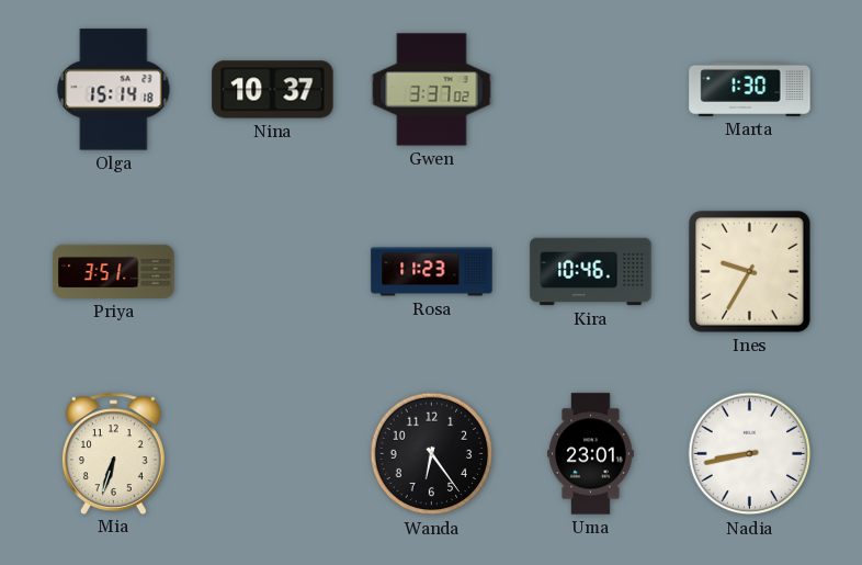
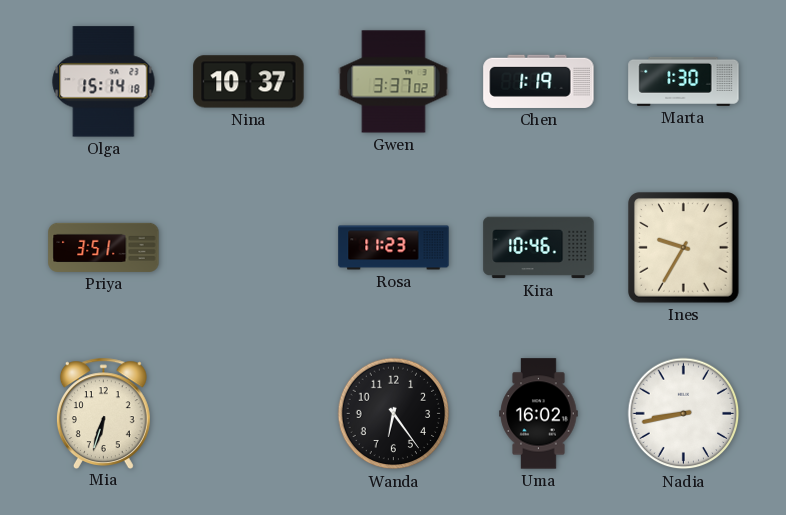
Chen: none -> 1:19 (539, 81)
Uma: 23:01 -> 16:02 (539, 414)
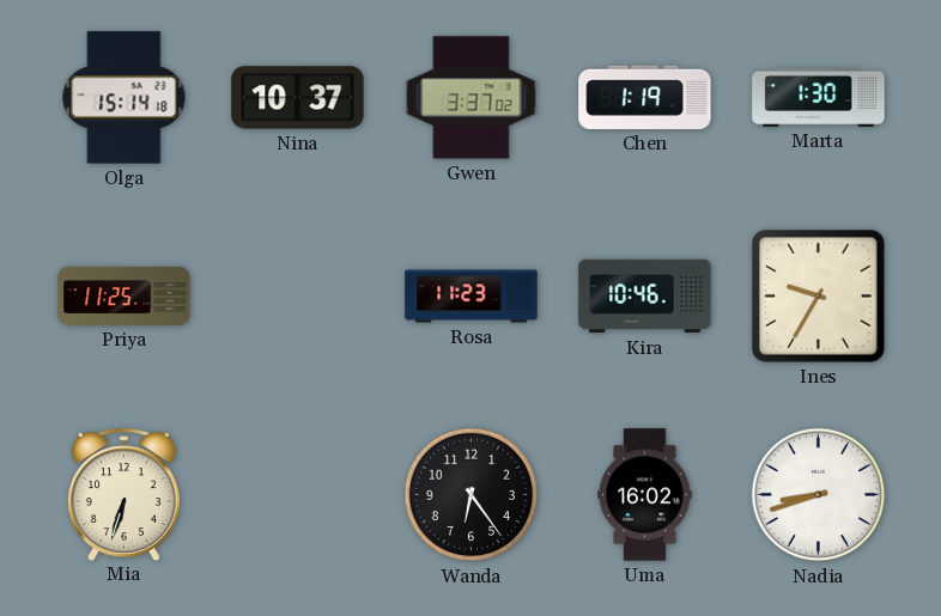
Priya: 3:51 -> 11:25 (125, 295)
Nadia: 8:43 -> 8:42 (819, 495)
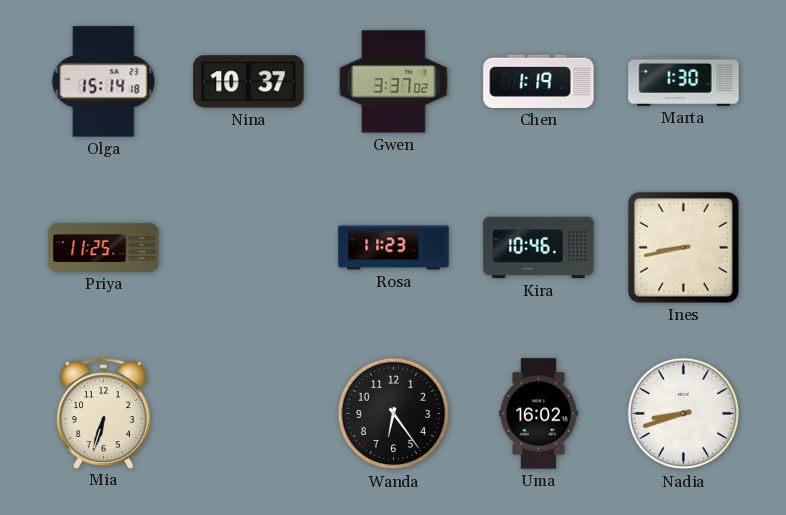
Ines: 9:35 -> 8:43 (684, 248)
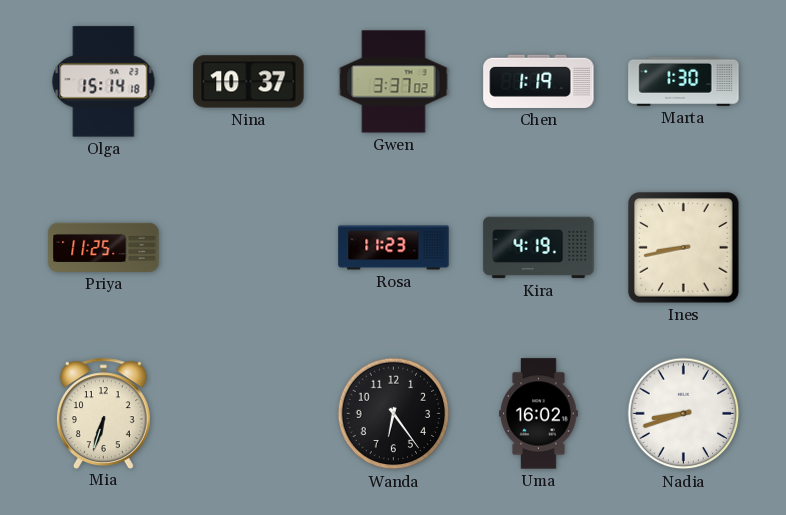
Kira: 10:46 -> 4:19 (539, 248)
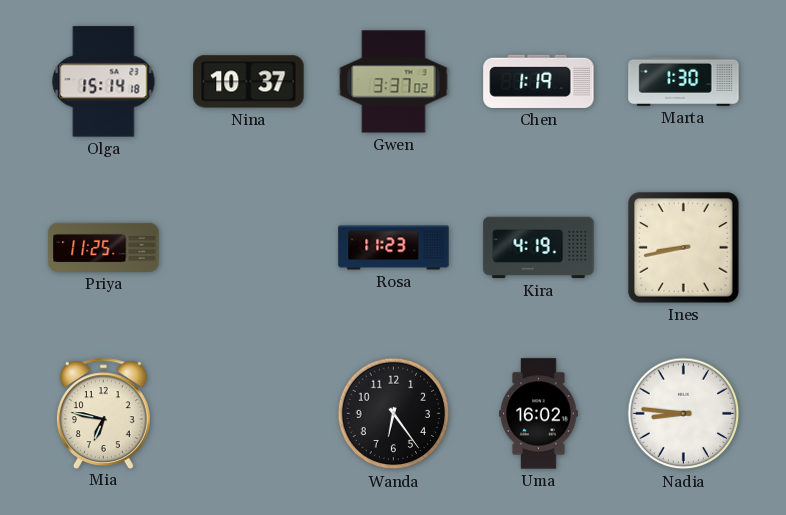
Mia: 6:33 -> 6:47 (103, 413)
Nadia: 8:42 -> 8:46 (684, 414)
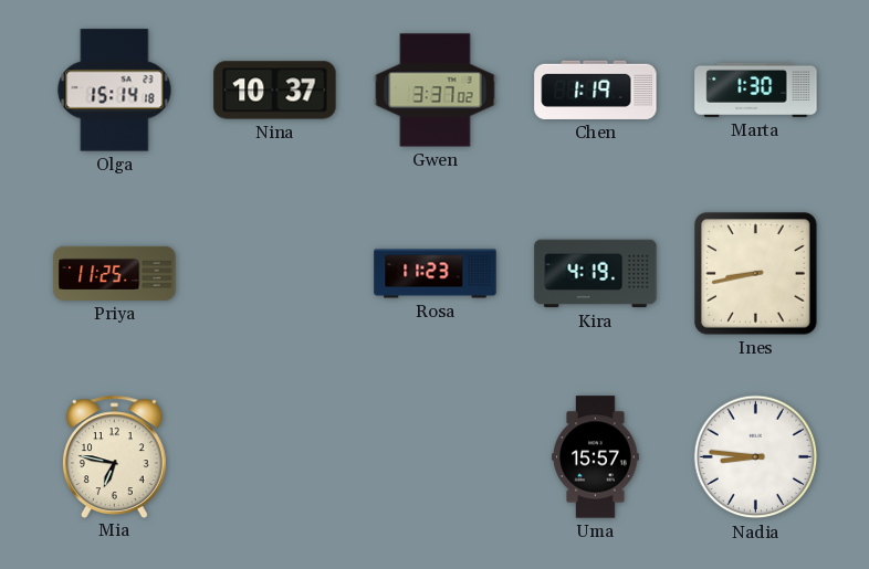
Wanda: 6:24 -> none (394, 414)
Uma: 16:02 -> 15:57 (596, 457)
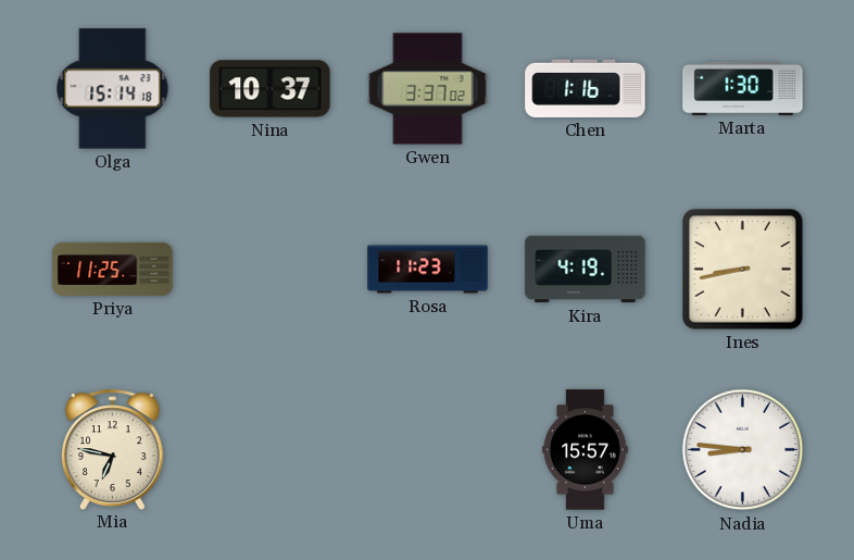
Chen: 1:19 -> 1:16 (586, 88)
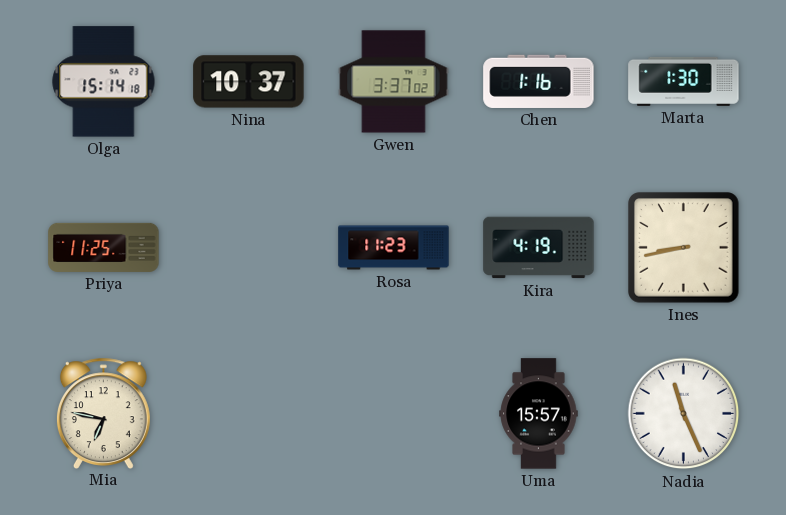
Nadia: 8:46 -> 11:26 (684, 414)
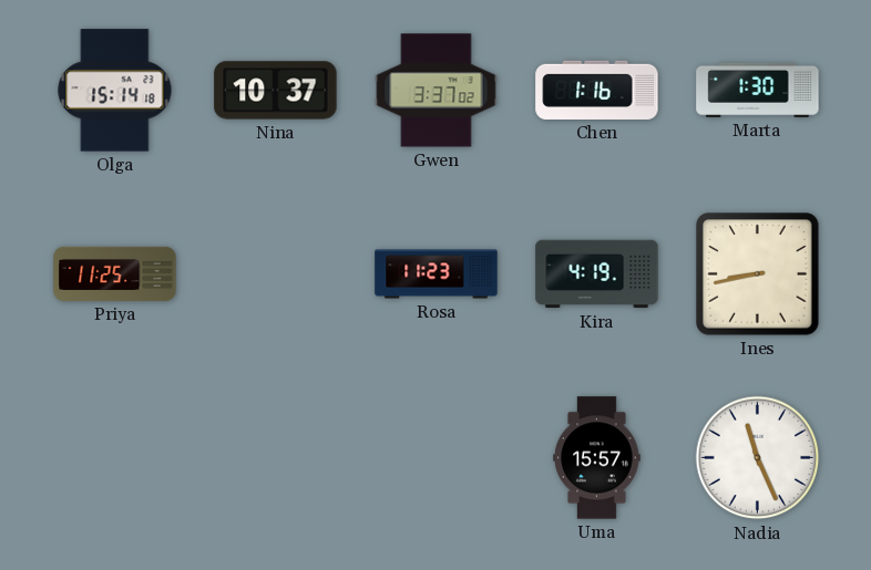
Mia: 6:47 -> none (103, 413)
